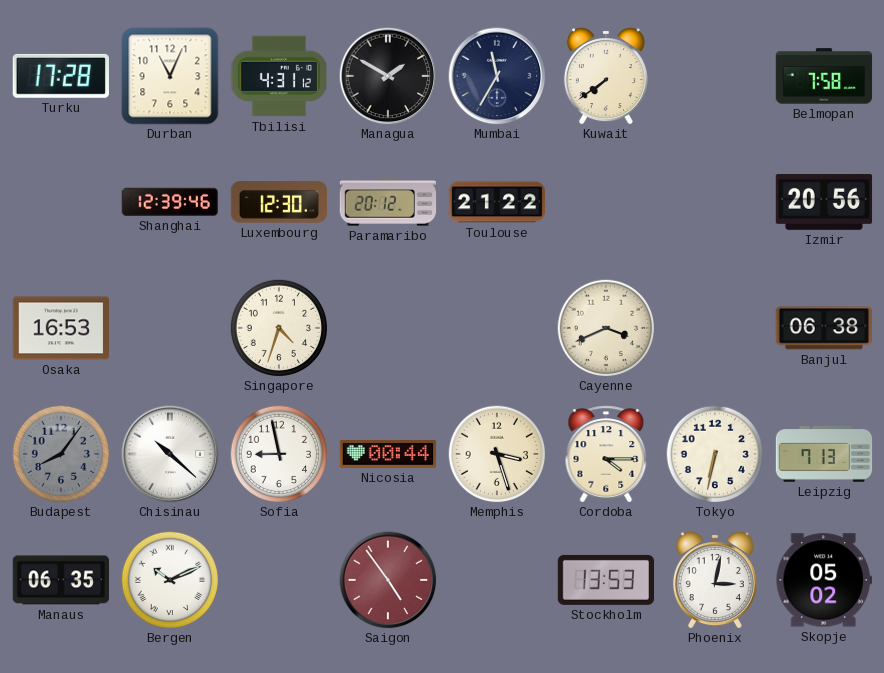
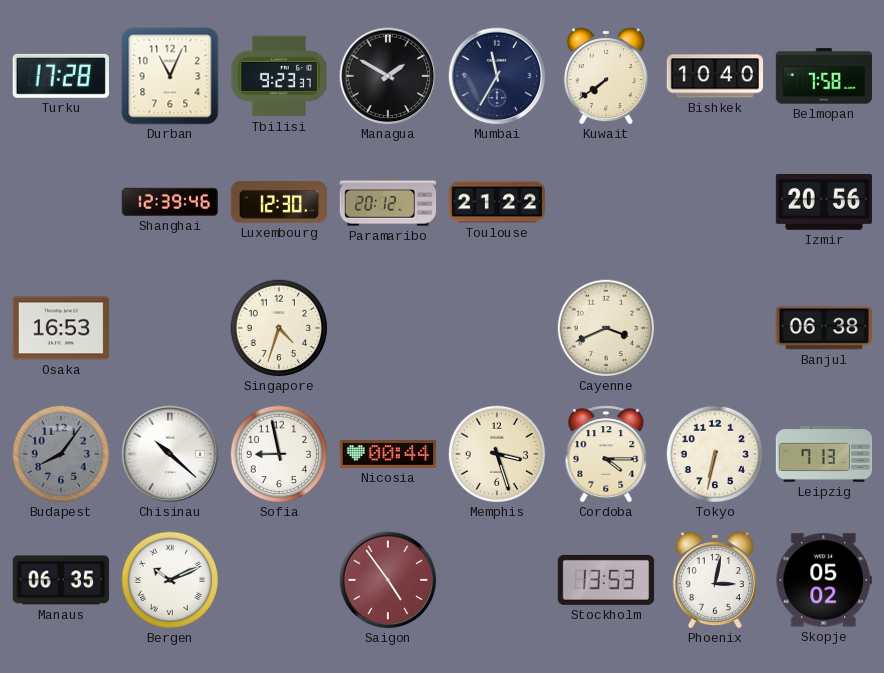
Tbilisi: 4:31 -> 9:23 (279, 76)
Bishkek: none -> 10:40 (715, 76)
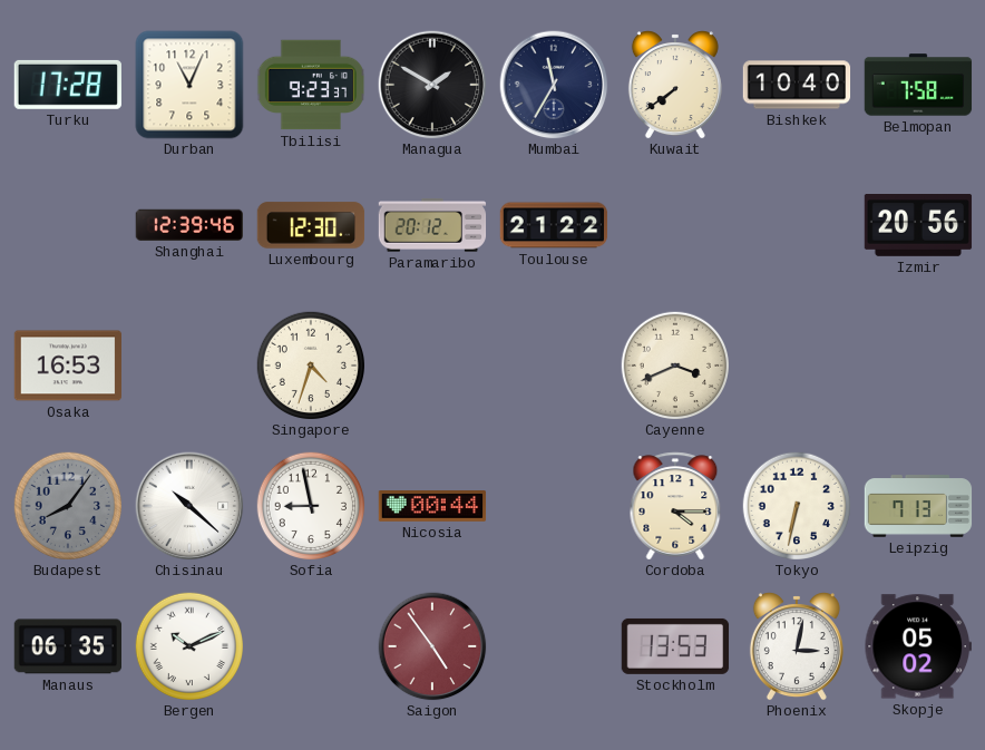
Banjul: 06:38 -> none (823, 328)
Memphis: 3:27 -> none (496, 453)
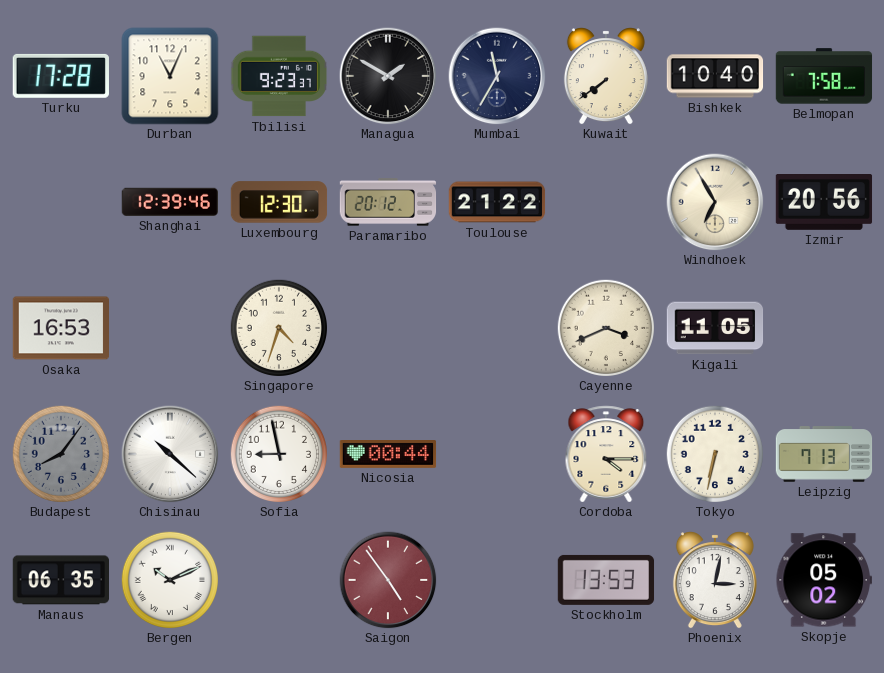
Windhoek: none -> 6:55 (715, 202)
Kigali: none -> 11:05 (715, 328)
